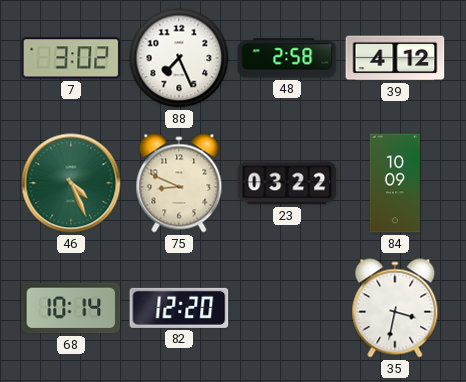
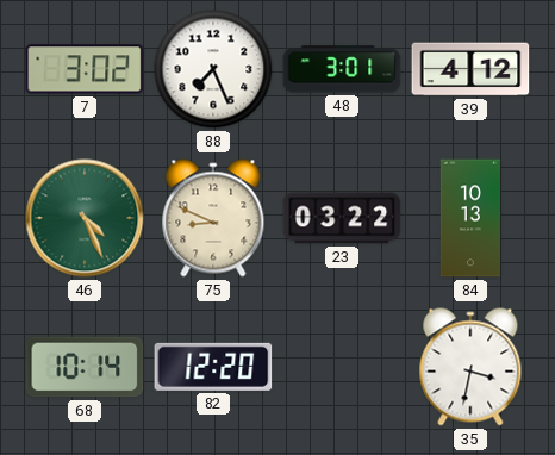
48: 2:58 -> 3:01 (342, 69)
84: 10:09 -> 10:13 (470, 218)
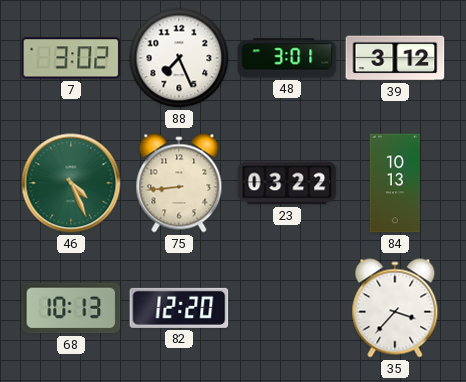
39: 4:12 -> 3:12 (395, 58)
75: 8:49 -> 8:44 (179, 183)
68: 10:14 -> 10:13 (71, 308)
35: 3:32 -> 3:37 (395, 308)
